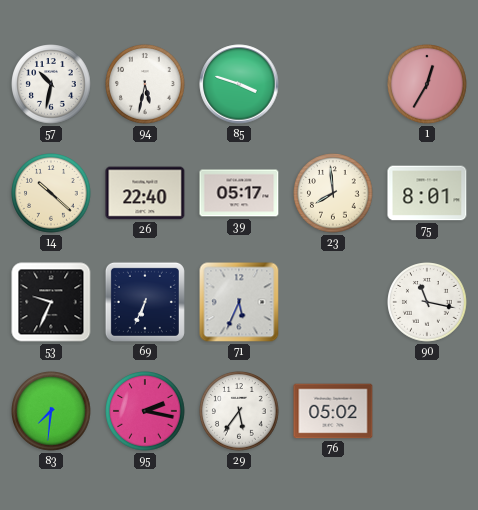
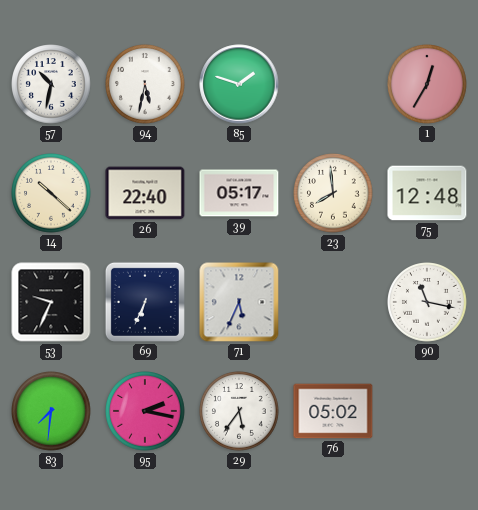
85: 3:48 -> 1:48 (239, 84)
75: 8:01 -> 12:48 (427, 193)
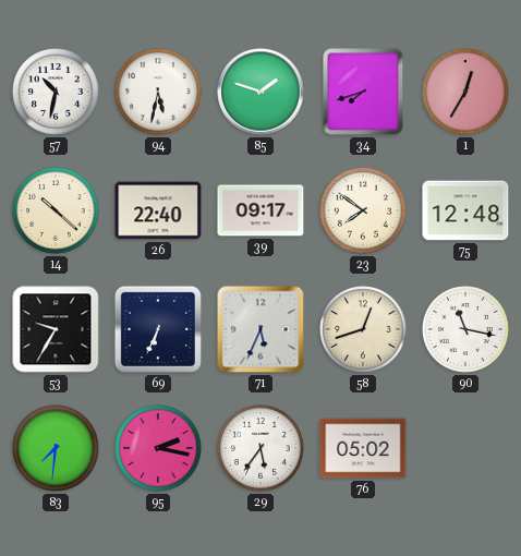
34: none -> 7:42 (363, 92)
39: 05:17 -> 09:17 (260, 210)
23: 7:59 -> 7:51 (363, 210)
53: 9:34 -> 9:35 (56, 329)
58: none -> 12:42 (363, 329)
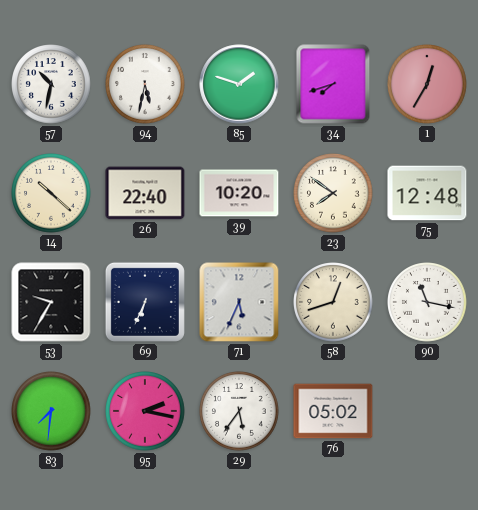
39: 09:17 -> 10:20 (239, 193)
